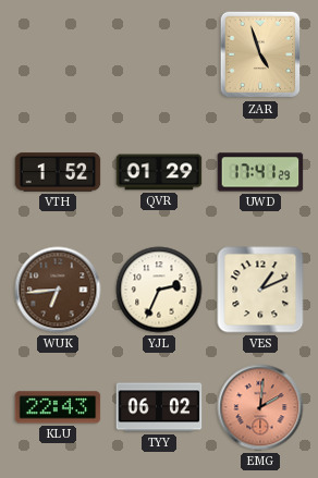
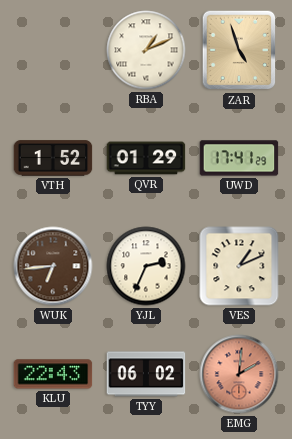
RBA: none -> 1:11 (146, 50)
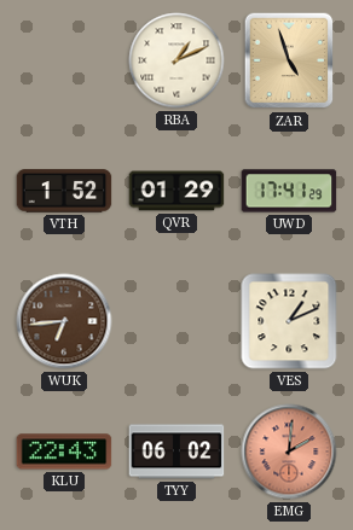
YJL: 2:34 -> none (146, 266)
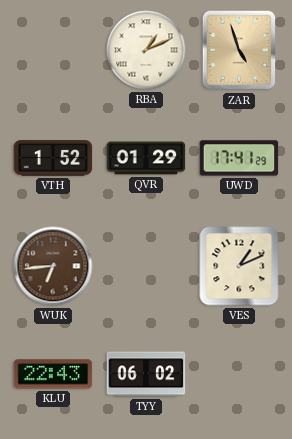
EMG: 2:01 -> none (289, 452)
